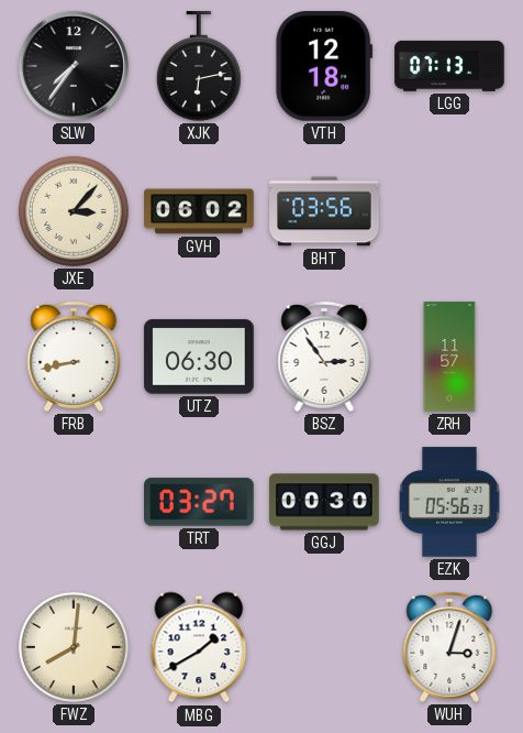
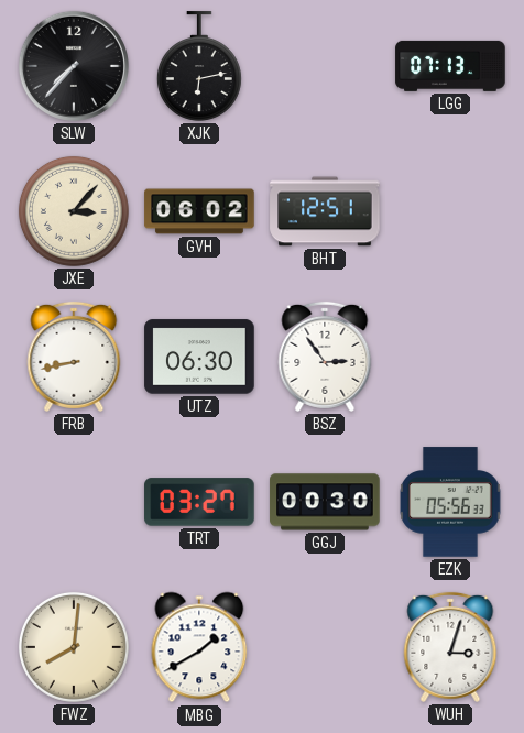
SLW: 7:36 -> 7:37 (74, 66)
VTH: 12:18 -> none (324, 67)
BHT: 03:56 -> 12:51 (325, 211)
ZRH: 11:57 -> none (449, 357)
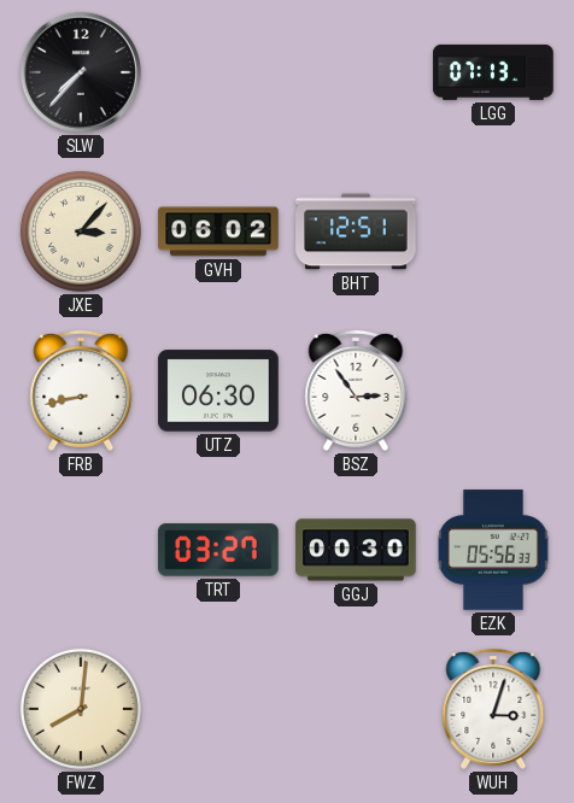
XJK: 6:13 -> none (199, 66)
MBG: 1:40 -> none (199, 647)
